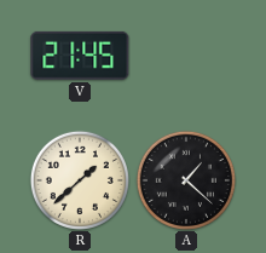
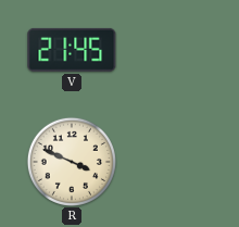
R: 1:38 -> 3:49 (72, 162)
A: 1:22 -> none (186, 180)
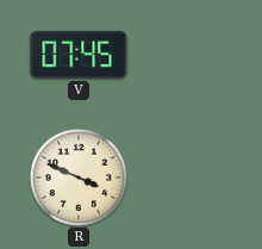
V: 21:45 -> 07:45 (79, 55)
